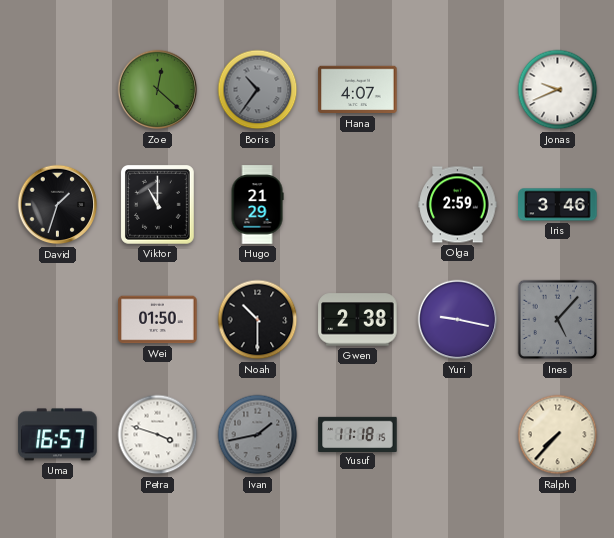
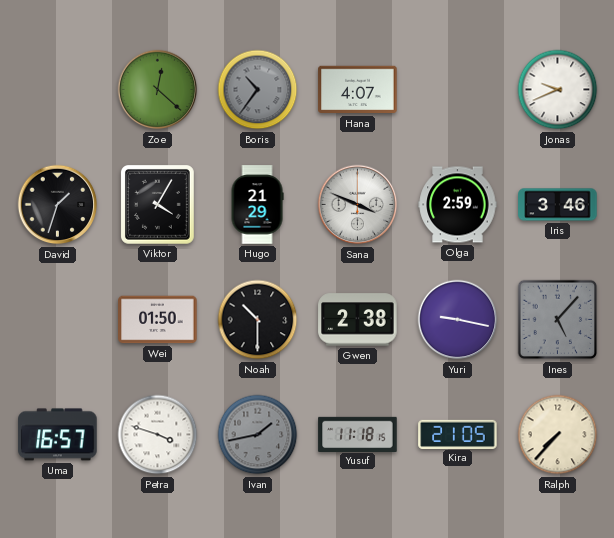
Viktor: 11:00 -> 4:05 (158, 205)
Sana: none -> 3:49 (358, 205)
Kira: none -> 21:05 (458, 434)
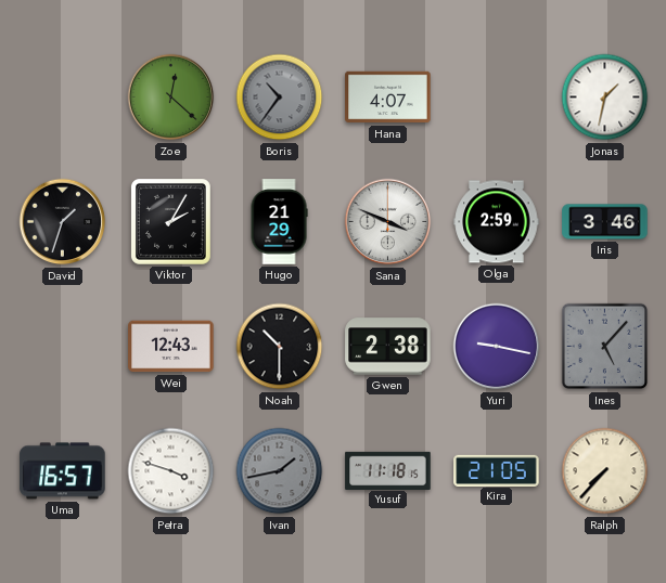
Jonas: 9:41 -> 1:32 (605, 98)
Viktor: 4:05 -> 2:05 (171, 222)
Wei: 01:50 -> 12:43 (171, 347)
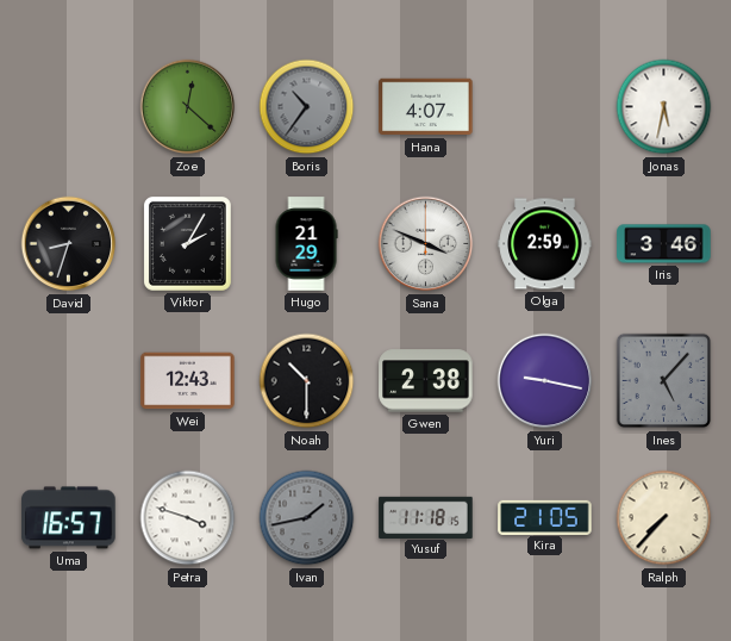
Jonas: 1:32 -> 5:32 (664, 107)
David: 1:33 -> 8:33 (69, 244)
